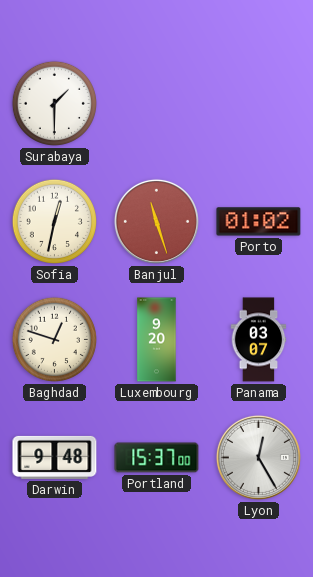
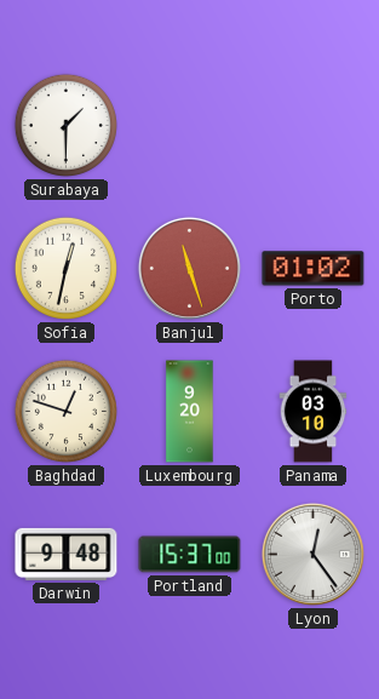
Panama: 03:07 -> 03:10 (314, 412)
Lyon: 12:25 -> 12:24 (312, 554)
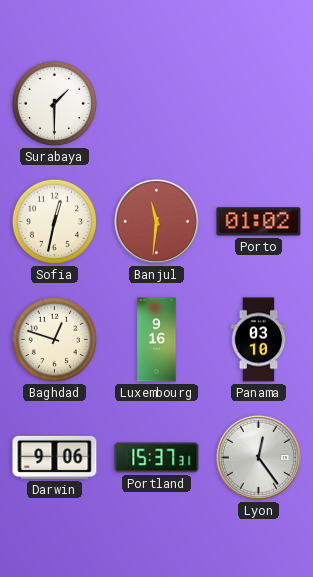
Banjul: 11:27 -> 11:31 (156, 221)
Luxembourg: 9:20 -> 9:16 (157, 340)
Darwin: 9:48 -> 9:06 (55, 457)
Portland: 15:37:00 -> 15:37:31 (157, 458)
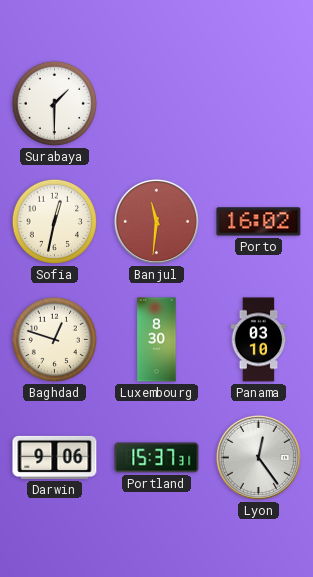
Porto: 01:02 -> 16:02 (259, 222)
Luxembourg: 9:16 -> 8:30 (157, 340)
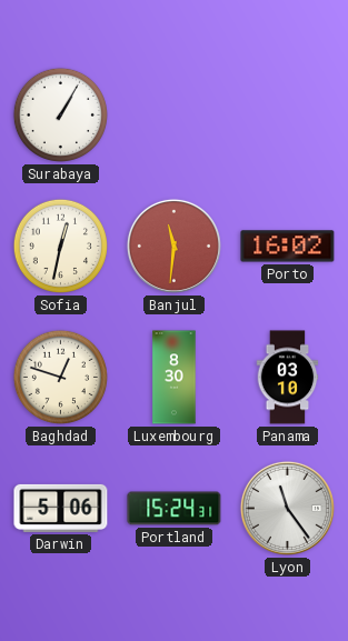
Surabaya: 1:30 -> 1:05 (60, 114)
Darwin: 9:06 -> 5:06 (61, 508)
Portland: 15:37 -> 15:24 (175, 509)
Lyon: 12:24 -> 11:24 (287, 508)
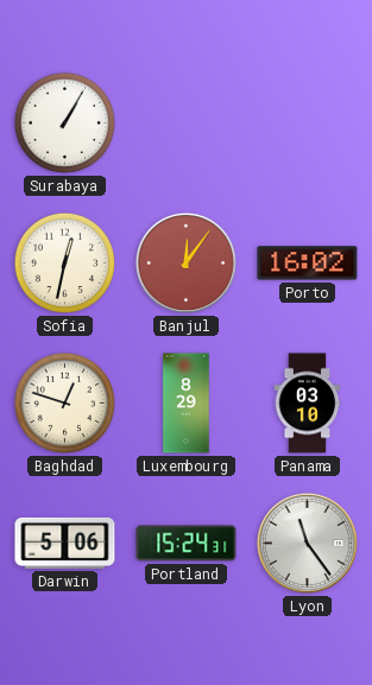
Banjul: 11:31 -> 12:06 (185, 262)
Luxembourg: 8:30 -> 8:29 (187, 404)
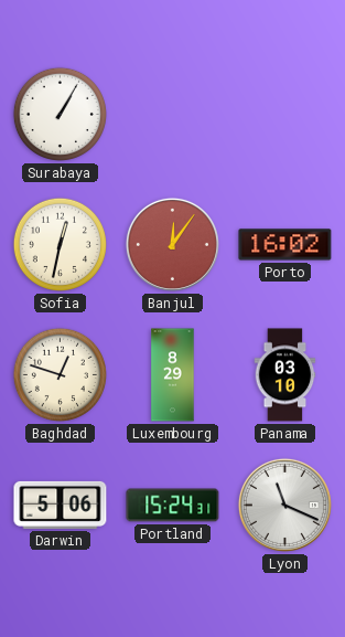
Lyon: 11:24 -> 11:19 (284, 505)
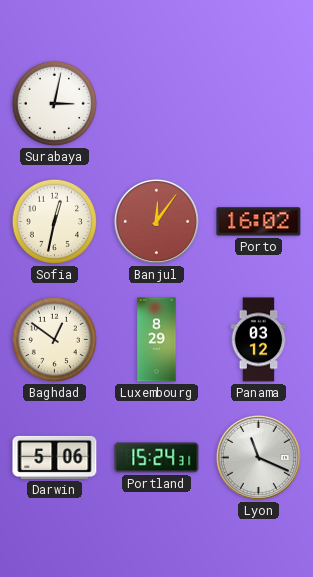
Surabaya: 1:05 -> 3:02 (54, 103)
Baghdad: 12:48 -> 12:51 (54, 339)
Panama: 03:10 -> 03:12 (259, 340)
